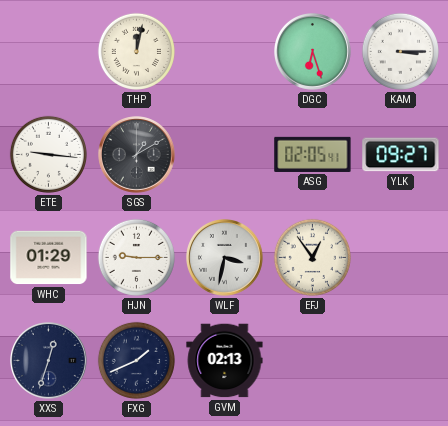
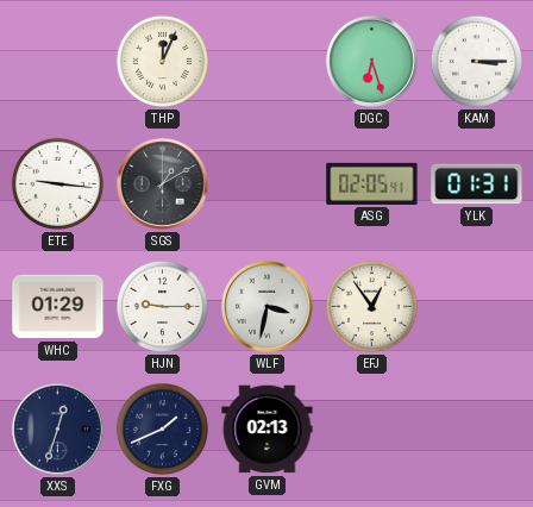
THP: 12:02 -> 12:04 (162, 61)
YLK: 09:27 -> 01:31 (477, 184)
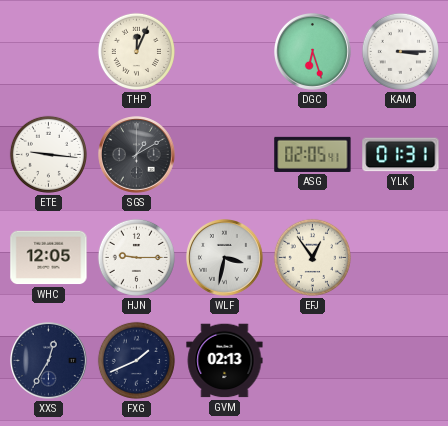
WHC: 01:29 -> 12:05 (49, 258)
XXS: 12:33 -> 12:35 (49, 361)
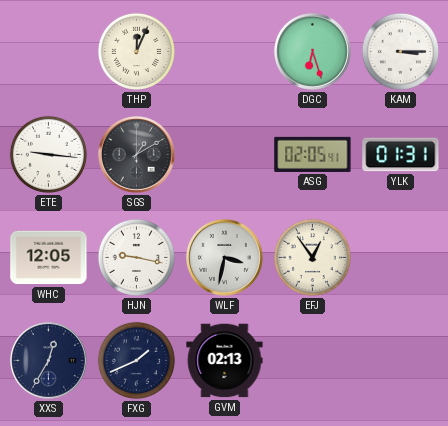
HJN: 9:15 -> 9:17 (136, 257)
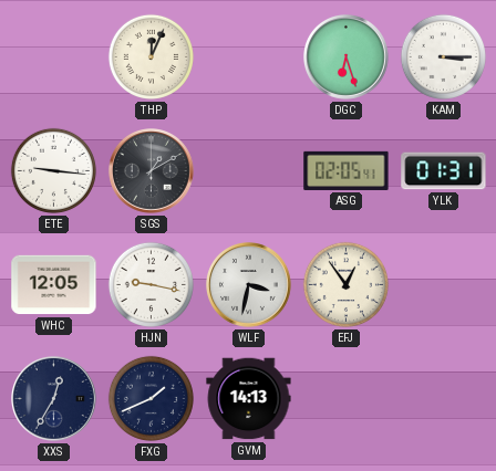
GVM: 02:13 -> 14:13 (249, 399)
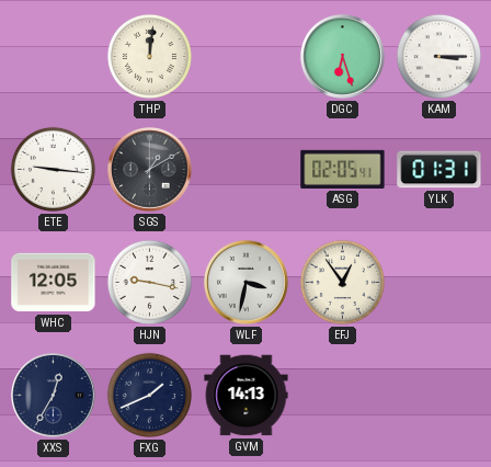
THP: 12:04 -> 12:01 (149, 56)
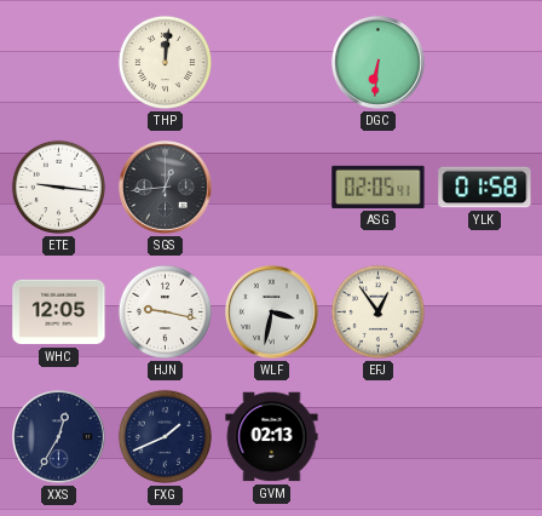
DGC: 6:27 -> 6:31 (379, 63)
KAM: 3:15 -> none (438, 56)
SGS: 1:10 -> 12:44 (166, 188)
YLK: 01:31 -> 01:58 (485, 188)
GVM: 14:13 -> 02:13 (272, 437)
